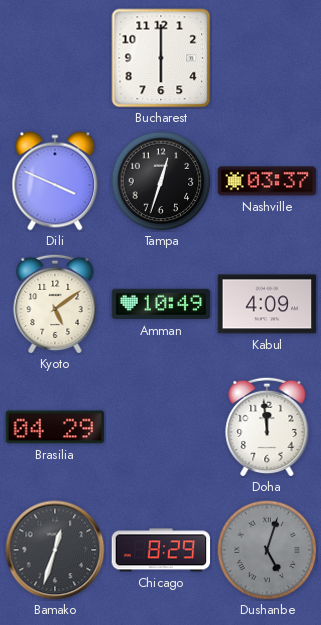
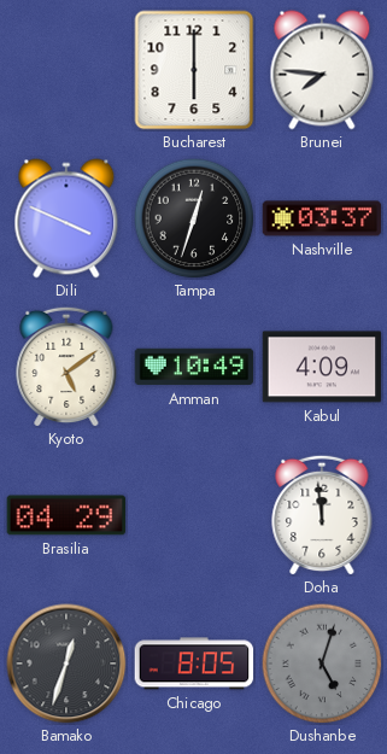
Brunei: none -> 7:46 (322, 70)
Chicago: 8:29 -> 8:05 (194, 664)
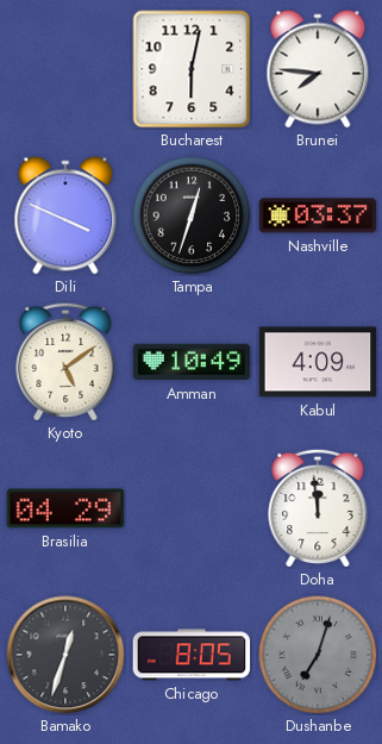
Bucharest: 6:00 -> 6:02 (192, 69)
Dushanbe: 5:03 -> 7:03 (318, 655)
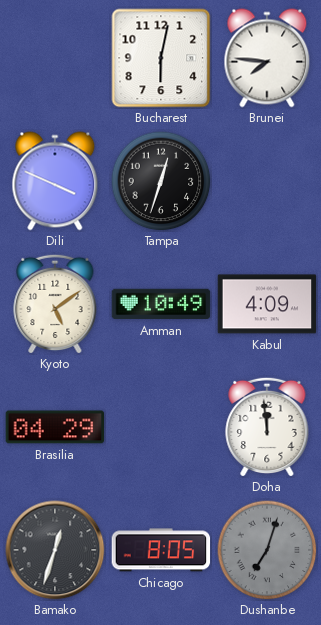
Nashville: 03:37 -> none (318, 215)
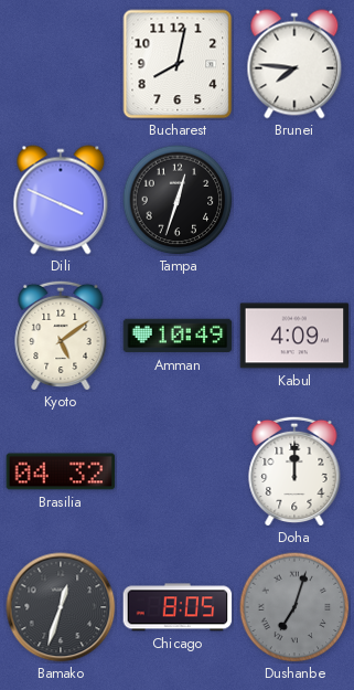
Bucharest: 6:02 -> 8:02 (178, 64)
Brasilia: 04:29 -> 04:32 (61, 471)
Doha: 11:59 -> 12:00 (294, 471)
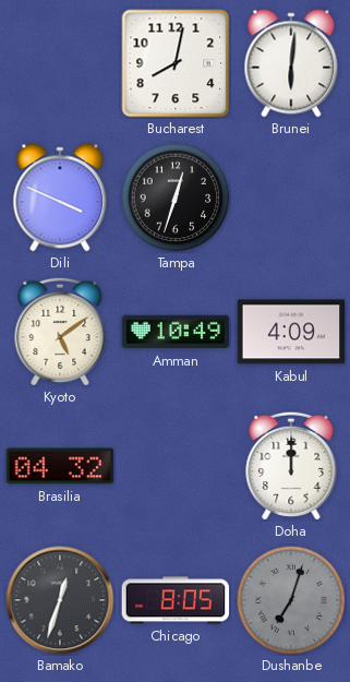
Brunei: 7:46 -> 6:01 (291, 63)
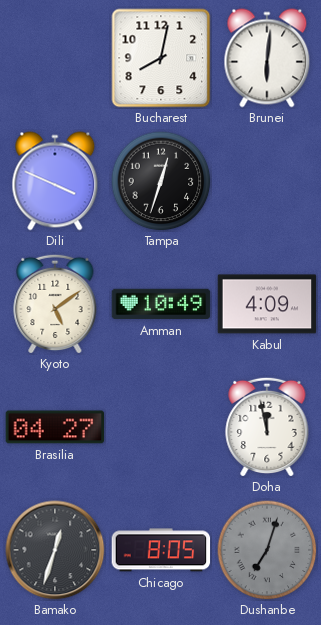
Brasilia: 04:32 -> 04:27 (55, 427)
Doha: 12:00 -> 11:58 (267, 427)
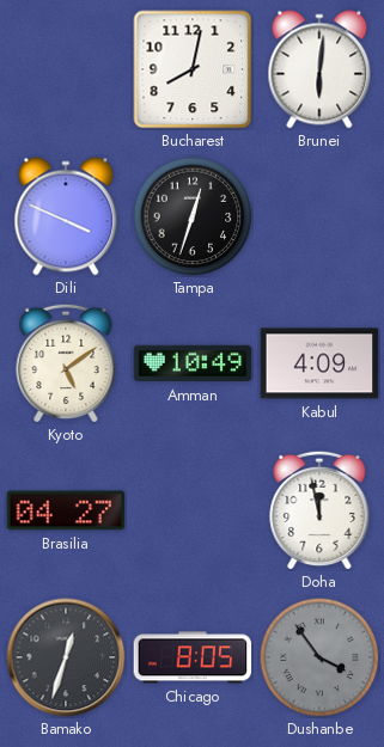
Dushanbe: 7:03 -> 3:54 (319, 657)
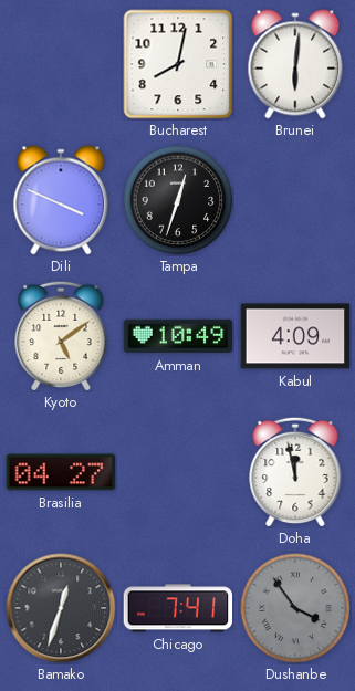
Chicago: 8:05 -> 7:41 (178, 608)
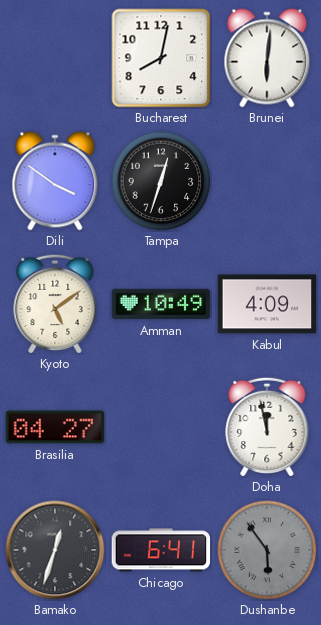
Dili: 3:49 -> 3:51 (55, 181)
Chicago: 7:41 -> 6:41 (161, 550)
Dushanbe: 3:54 -> 5:54 (267, 550)
